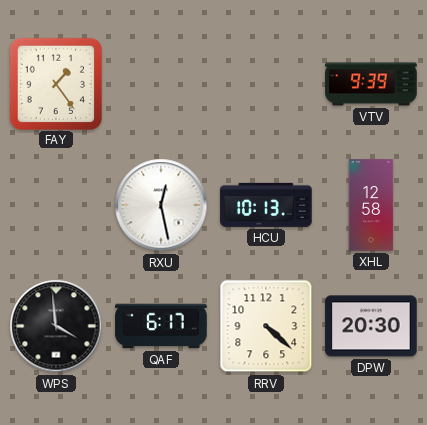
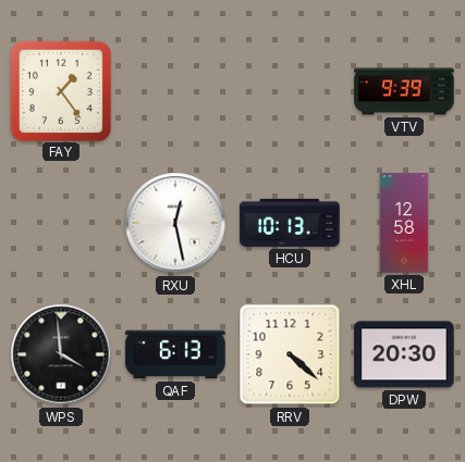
QAF: 6:17 -> 6:13 (175, 354)
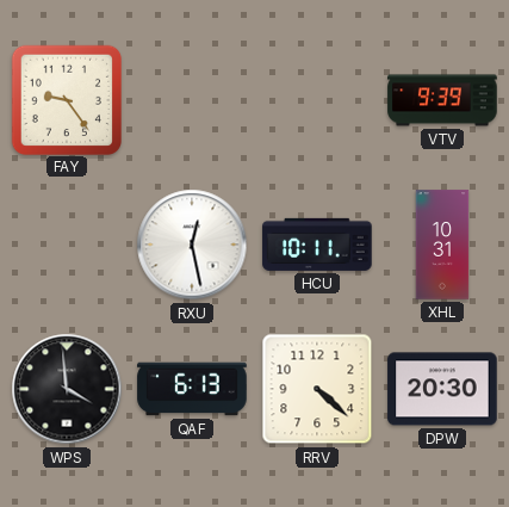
FAY: 1:24 -> 9:24 (66, 99)
HCU: 10:13 -> 10:11 (317, 245)
XHL: 12:58 -> 10:31 (442, 245)
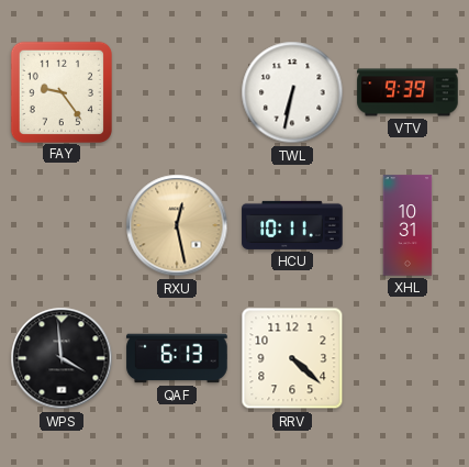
TWL: none -> 6:32 (292, 92)
RXU dial: white -> champagne (177, 225)
DPW: 20:30 -> none (442, 389)
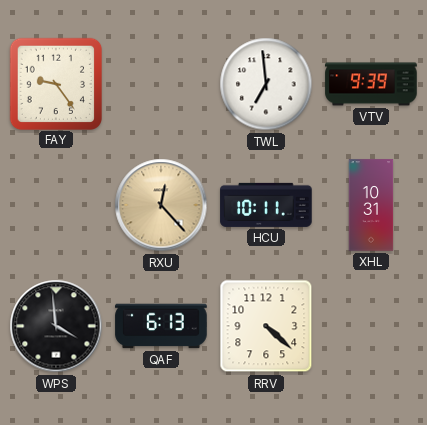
TWL: 6:32 -> 6:59 (266, 84)
RXU: 12:28 -> 12:23 (161, 205)
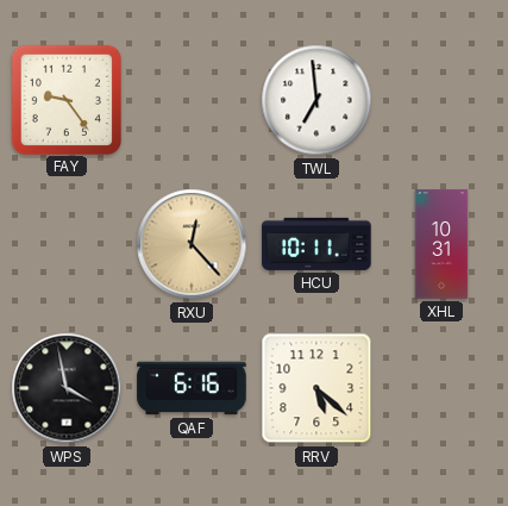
VTV: 9:39 -> none (371, 84)
WPS: 3:59 -> 3:58 (67, 388)
QAF: 6:13 -> 6:16 (192, 388)
RRV: 4:22 -> 5:22 (316, 388)
